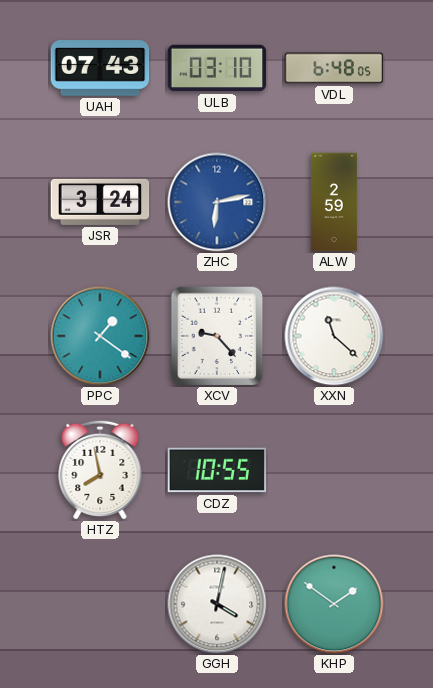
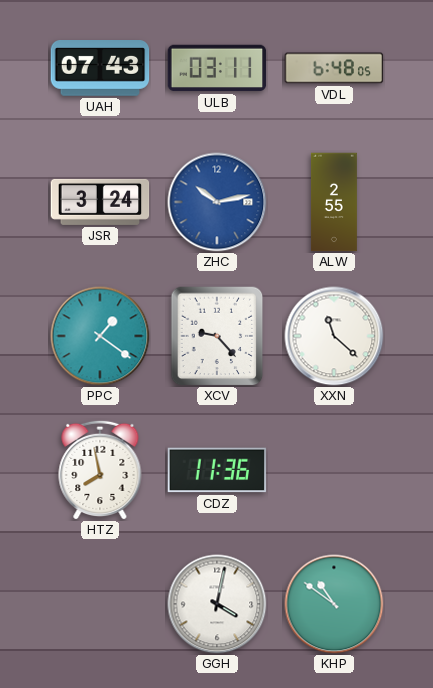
ULB: 03:10 -> 03:11 (217, 68)
ZHC: 6:13 -> 10:13 (217, 202)
ALW: 2:59 -> 2:55 (334, 202)
CDZ: 10:55 -> 11:36 (217, 470)
KHP: 1:51 -> 10:51 (334, 604)
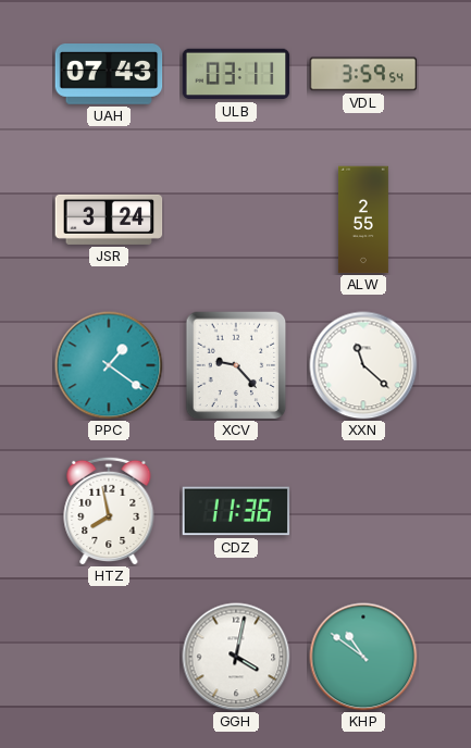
VDL: 6:48 -> 3:59 (363, 74)
ZHC: 10:13 -> none (217, 202)
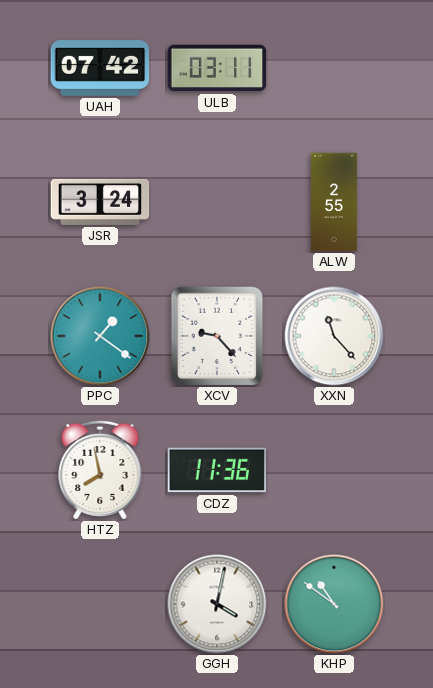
UAH: 07:43 -> 07:42 (100, 69)
VDL: 3:59 -> none (363, 74)
XXN: 11:22 -> 11:23 (334, 336)
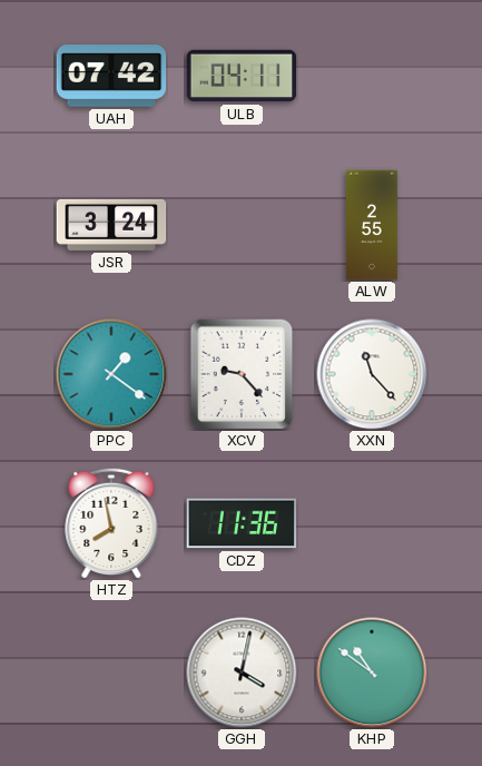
ULB: 03:11 -> 04:11 (242, 76)
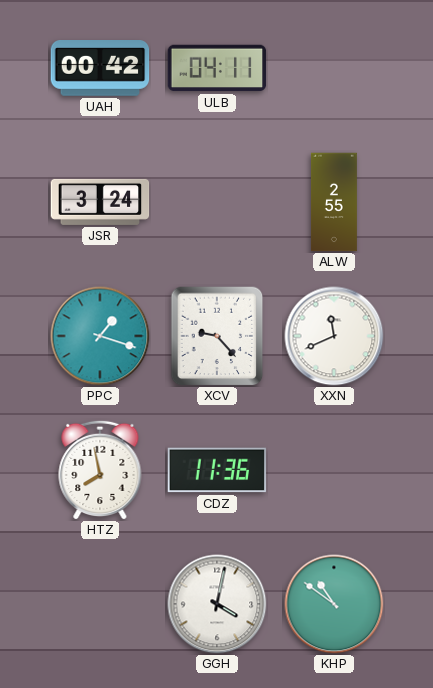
UAH: 07:42 -> 00:42 (100, 69)
PPC: 1:21 -> 1:18 (100, 336)
XXN: 11:23 -> 11:41 (334, 336)
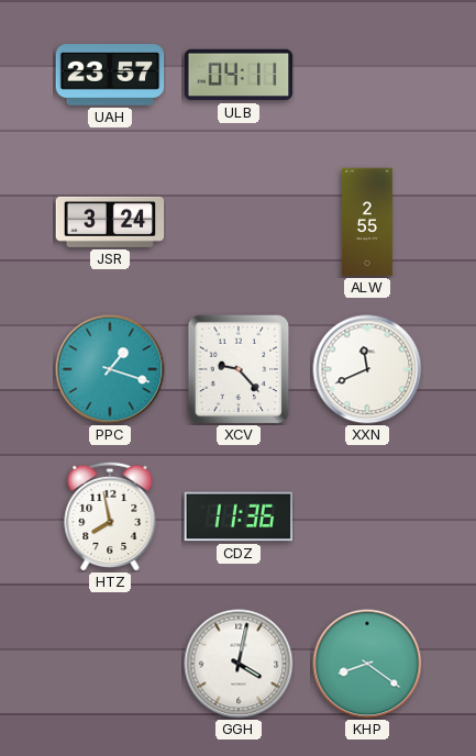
UAH: 00:42 -> 23:57 (110, 76)
KHP: 10:51 -> 8:21 (367, 664)
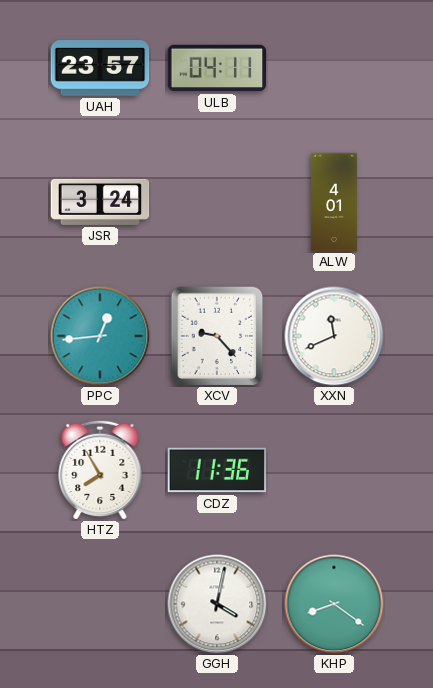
ALW: 2:55 -> 4:01 (334, 202)
PPC: 1:18 -> 12:44 (100, 336)
HTZ: 7:58 -> 7:55 (100, 470)
